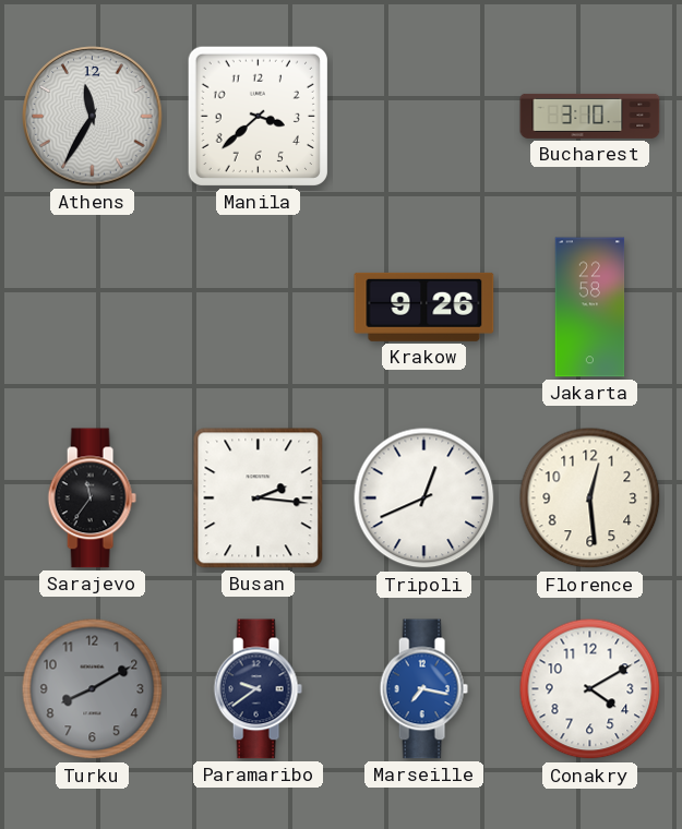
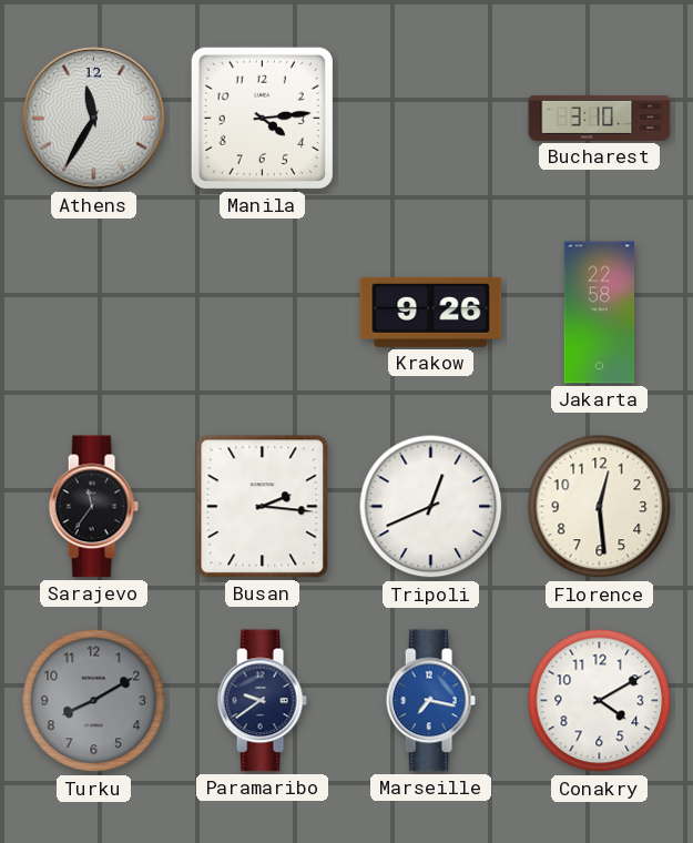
Manila: 3:38 -> 4:14 (262, 118)
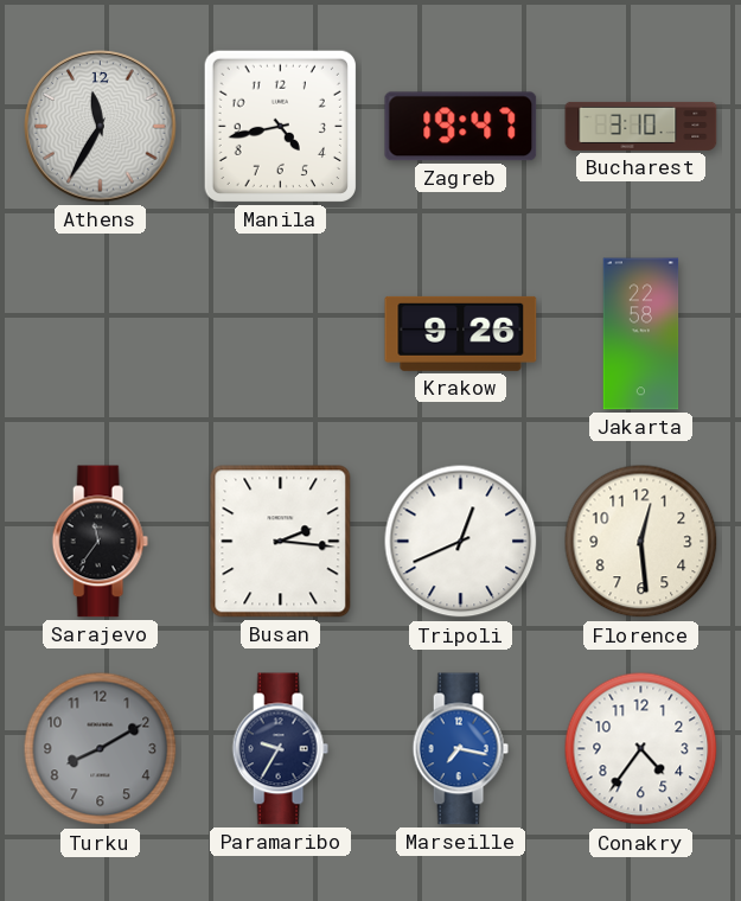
Manila: 4:14 -> 4:43 (280, 126)
Zagreb: none -> 19:47 (461, 127)
Paramaribo: 9:39 -> 9:35 (280, 749)
Conakry: 4:10 -> 4:36 (641, 749)
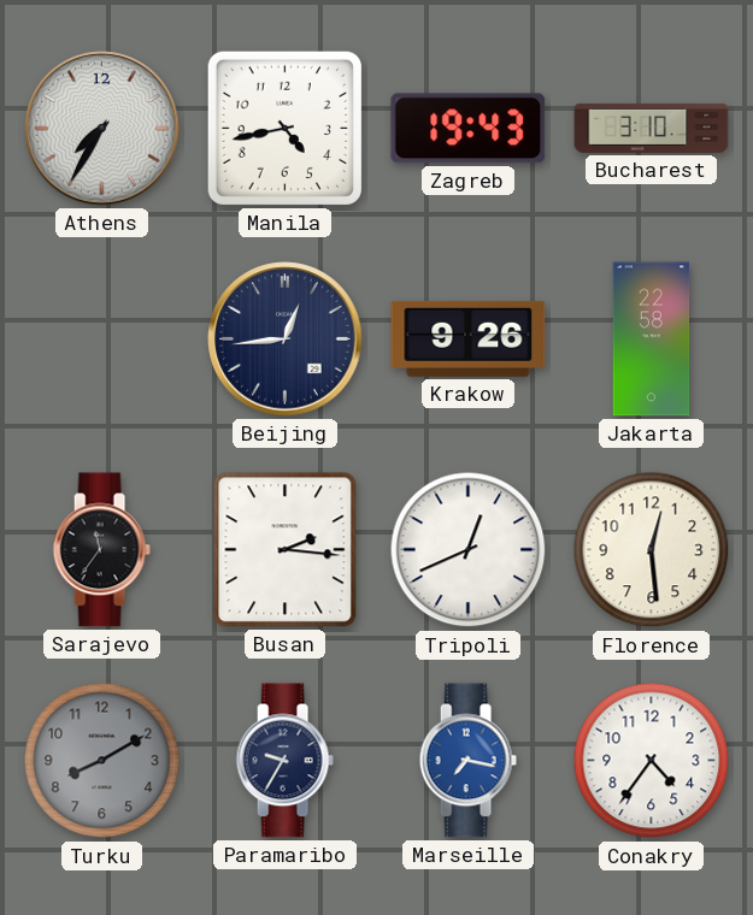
Athens: 11:35 -> 7:35 (102, 129)
Zagreb: 19:47 -> 19:43 (469, 129)
Beijing: none -> 12:44 (286, 340)
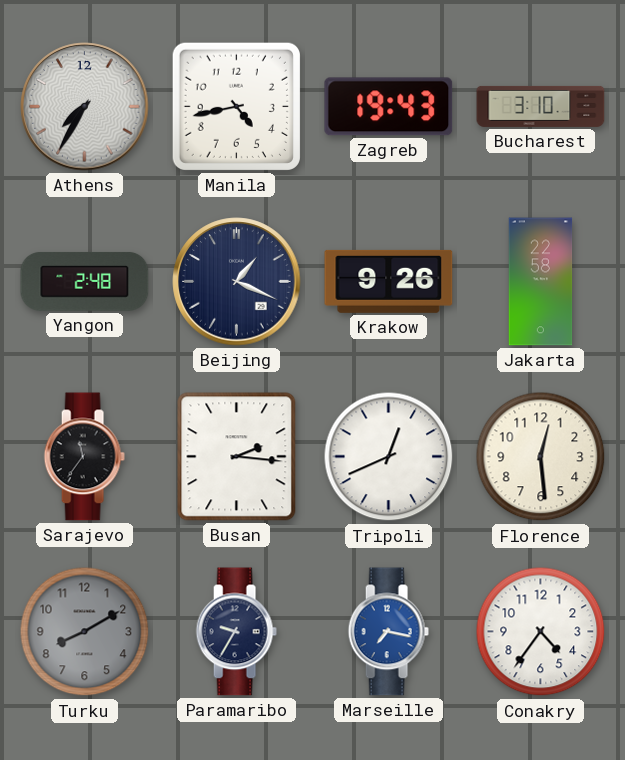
Yangon: none -> 2:48 (85, 281)
Beijing: 12:44 -> 1:19 (237, 282)
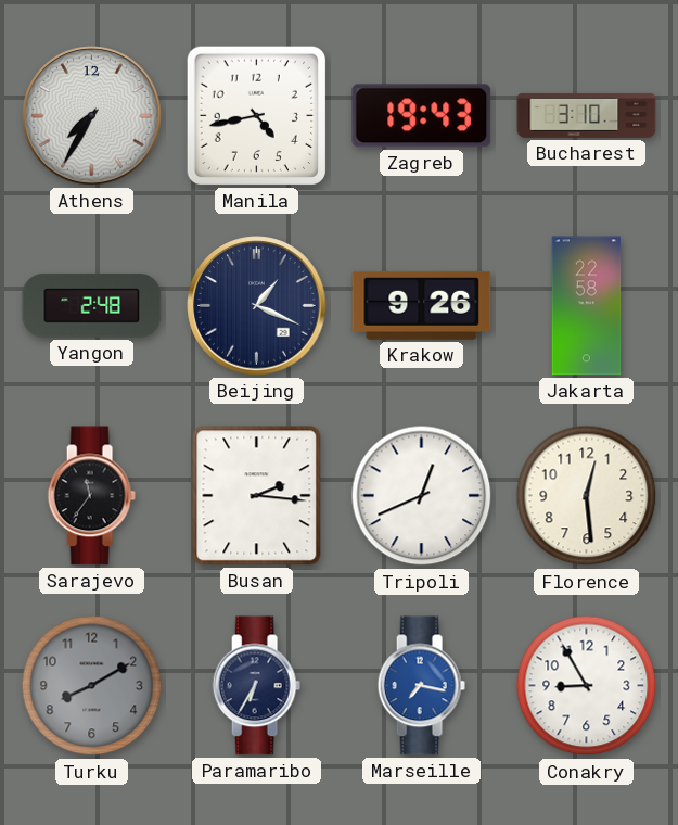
Paramaribo: 9:35 -> 6:35 (256, 686)
Conakry: 4:36 -> 8:55 (587, 686)
